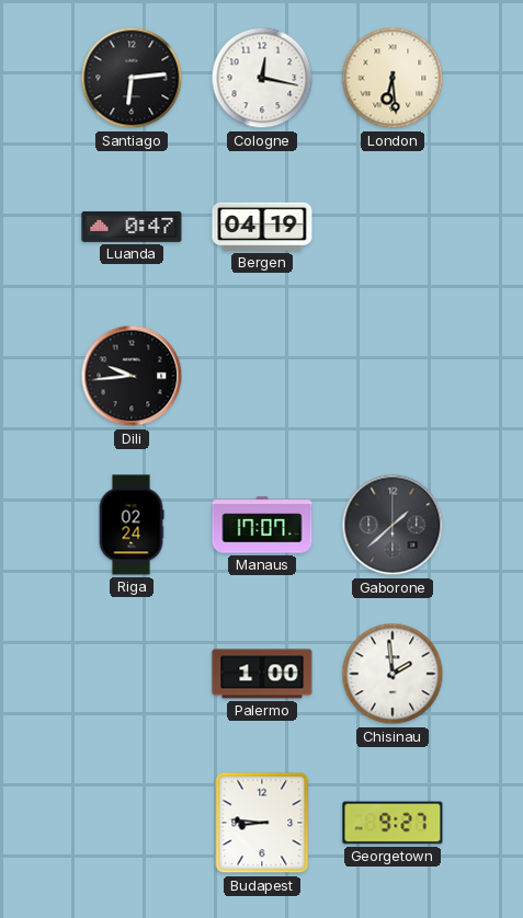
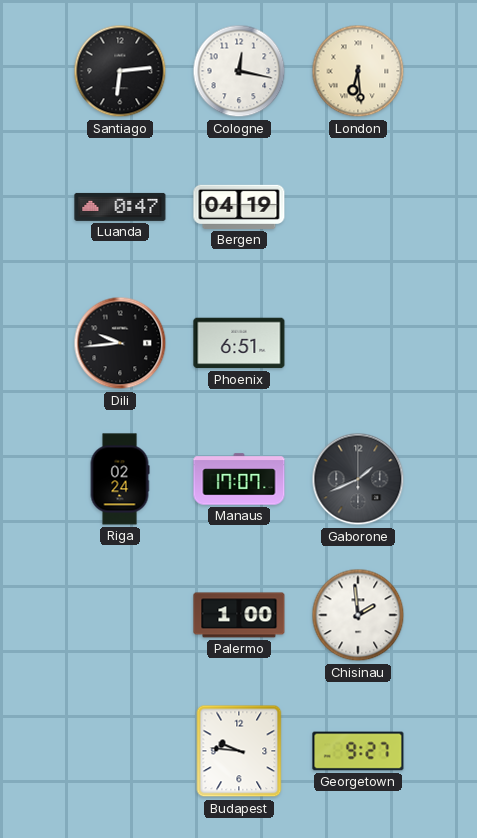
Phoenix: none -> 6:51 (239, 343)
Gaborone: 1:38 -> 1:41 (358, 479)
Budapest: 8:46 -> 9:46 (239, 751)
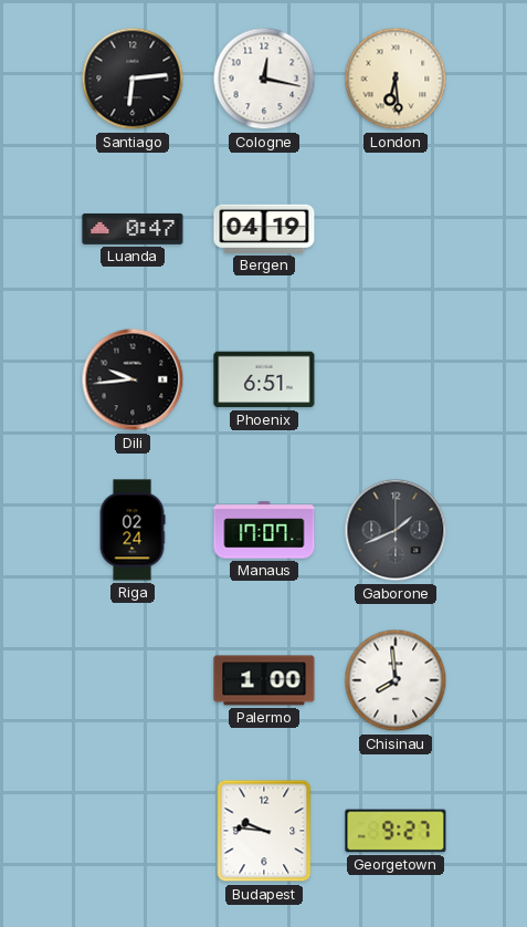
Chisinau: 1:59 -> 7:59 (396, 680)
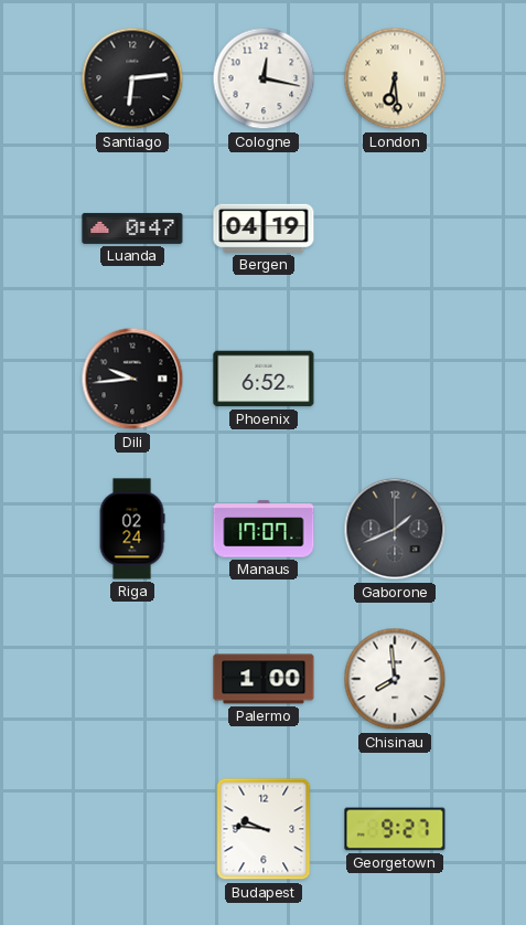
Phoenix: 6:51 -> 6:52 (264, 379)
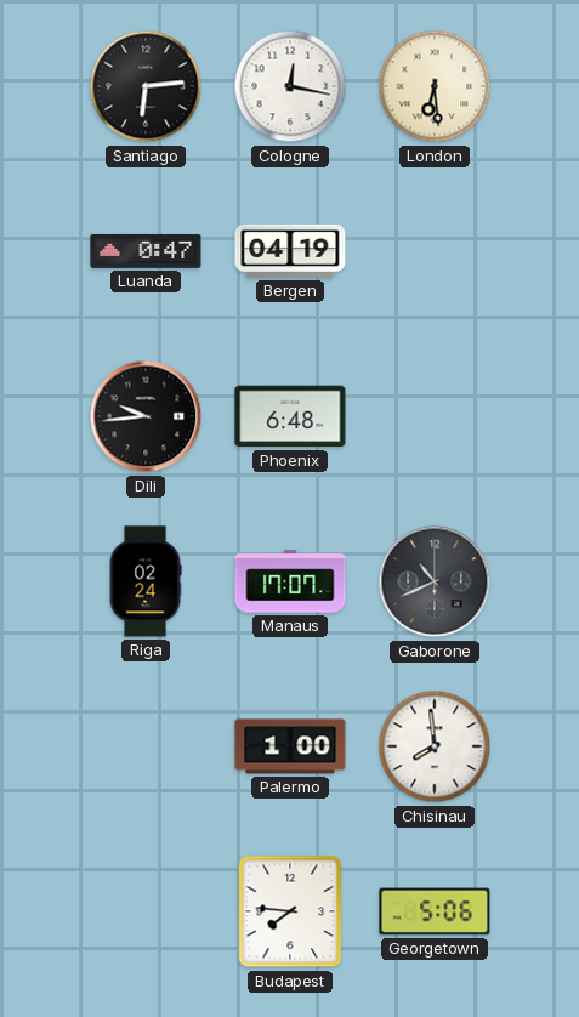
Phoenix: 6:52 -> 6:48 (290, 416)
Gaborone: 1:41 -> 10:41 (435, 581)
Budapest: 9:46 -> 7:46 (290, 911)
Georgetown: 9:27 -> 5:06 (435, 911)
